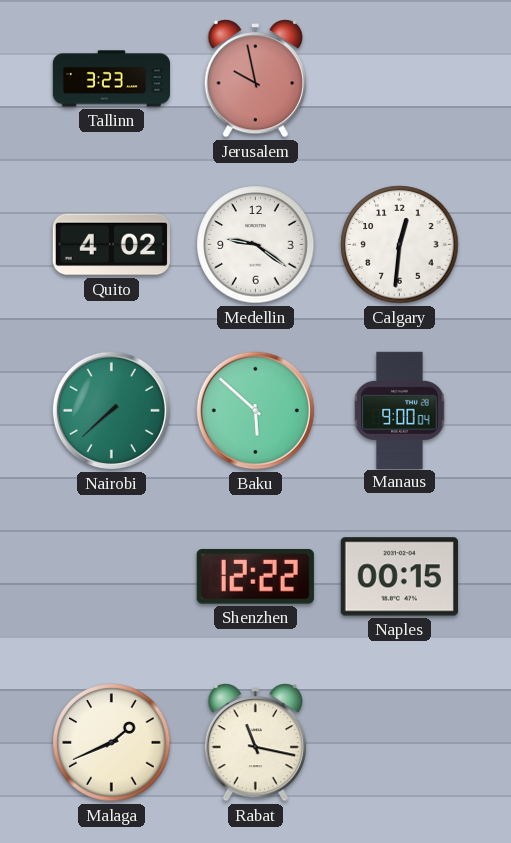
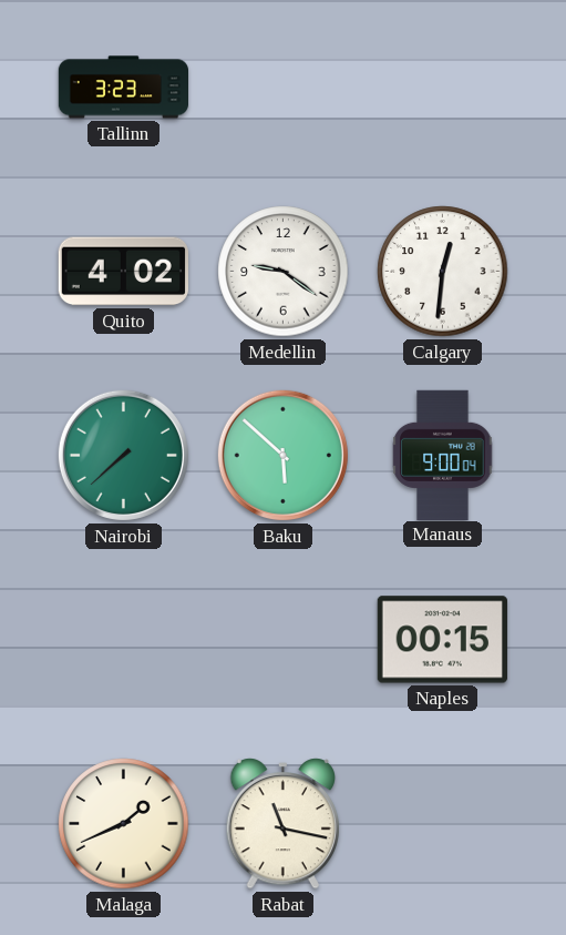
Jerusalem: 9:58 -> none (256, 79)
Shenzhen: 12:22 -> none (255, 576)
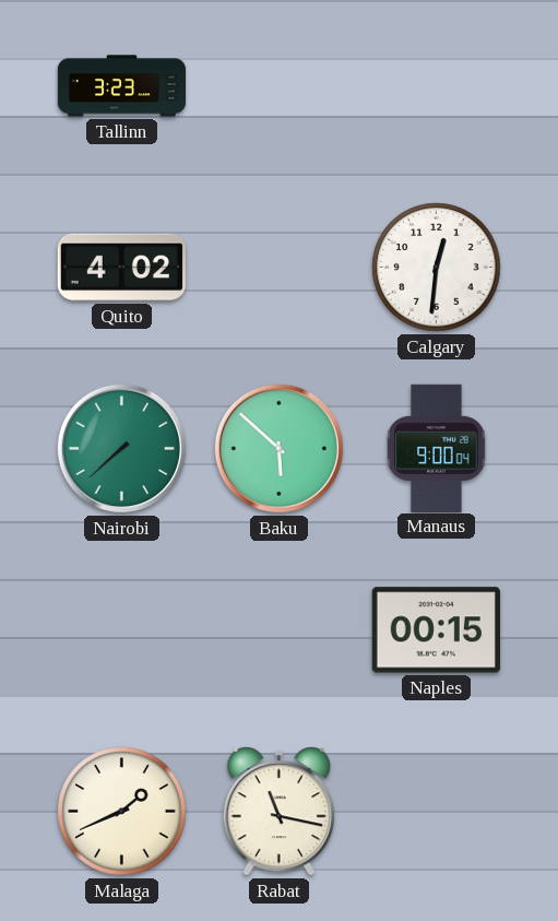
Medellin: 9:21 -> none (284, 272)
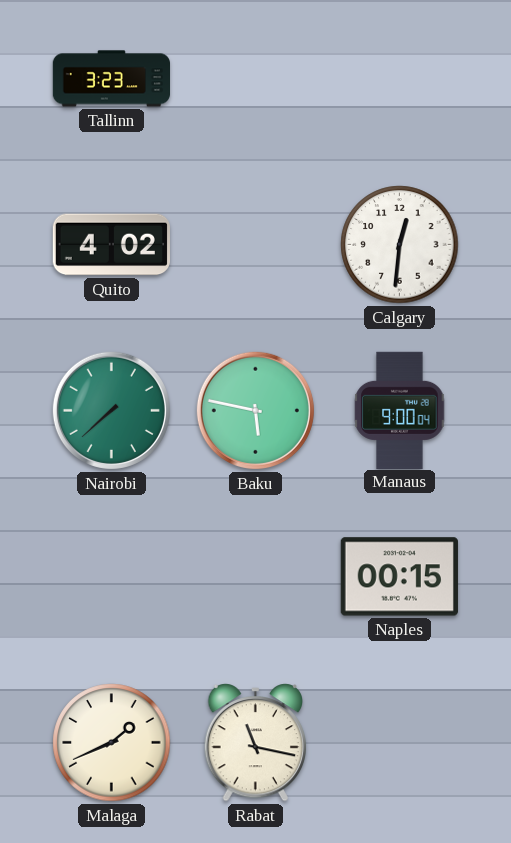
Baku: 5:52 -> 5:47 (255, 410)
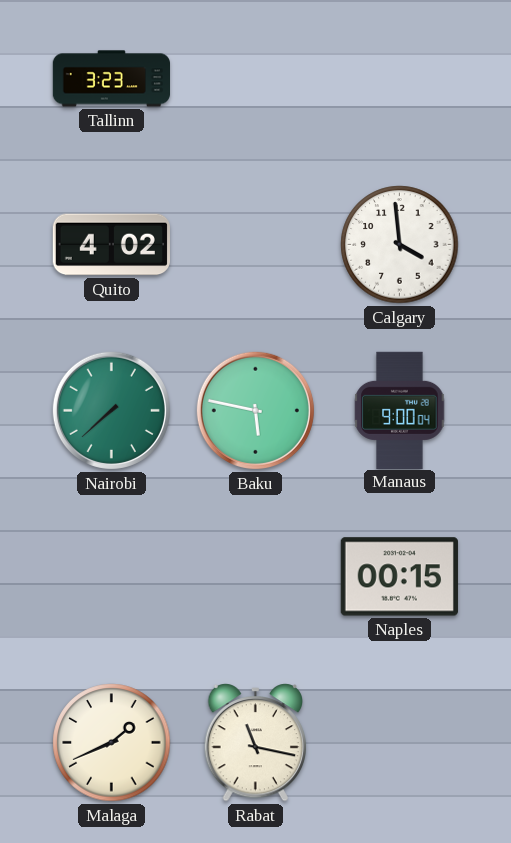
Calgary: 12:31 -> 3:59 (400, 245)
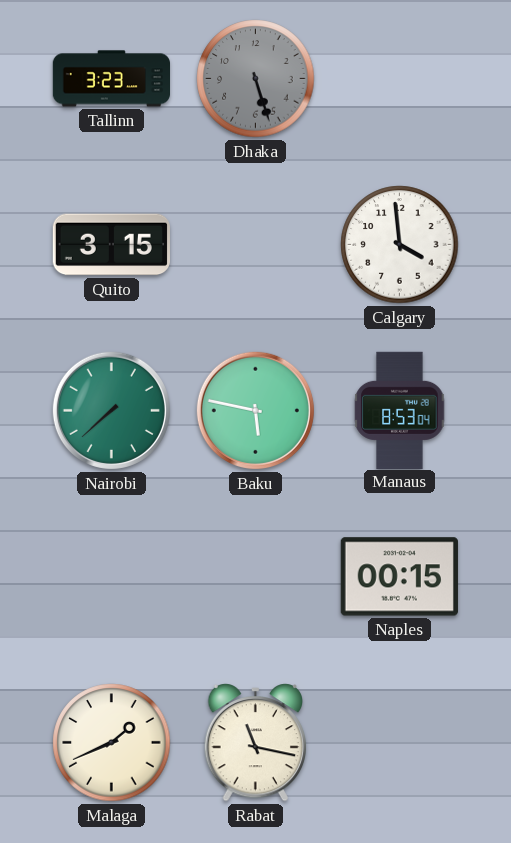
Dhaka: none -> 5:27 (256, 79)
Quito: 4:02 -> 3:15 (111, 245)
Manaus: 9:00 -> 8:53 (400, 410)
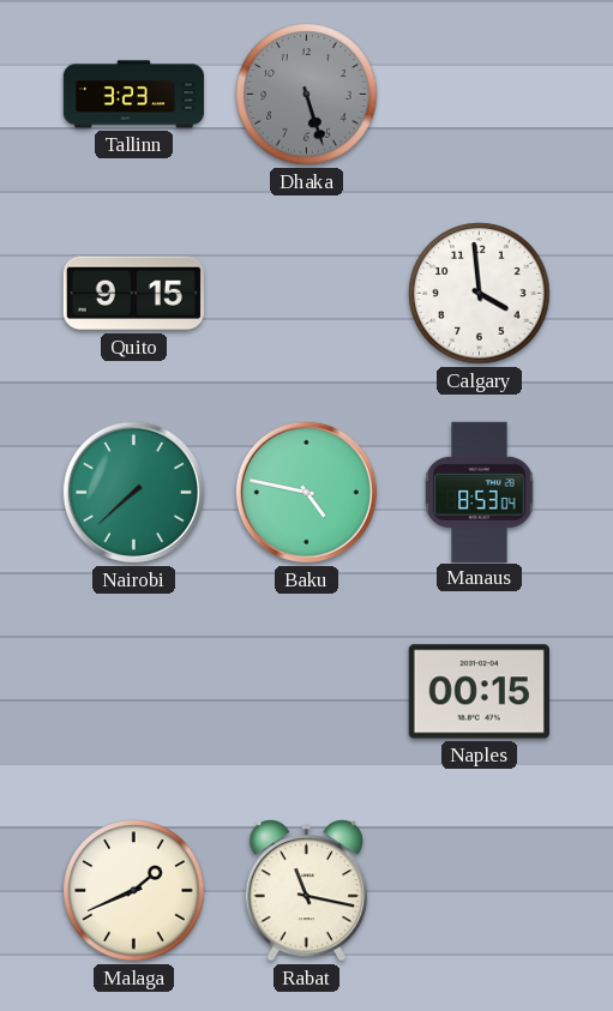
Quito: 3:15 -> 9:15 (133, 294)
Baku: 5:47 -> 4:47 (306, 492)
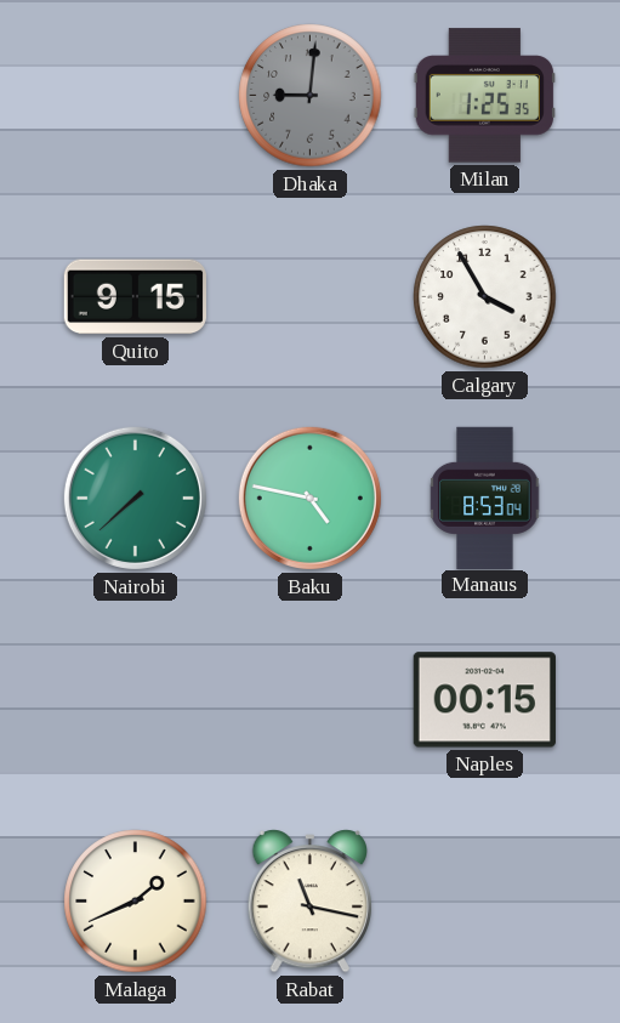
Tallinn: 3:23 -> none (133, 95)
Dhaka: 5:27 -> 9:01 (311, 96)
Milan: none -> 1:25 (484, 96)
Calgary: 3:59 -> 3:55 (485, 297)
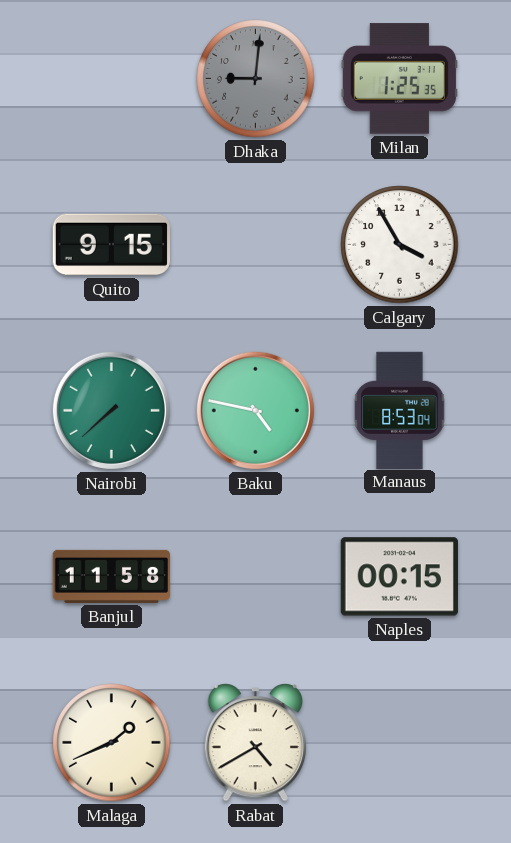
Banjul: none -> 11:58 (111, 576)
Rabat: 11:17 -> 4:40 (256, 743)
